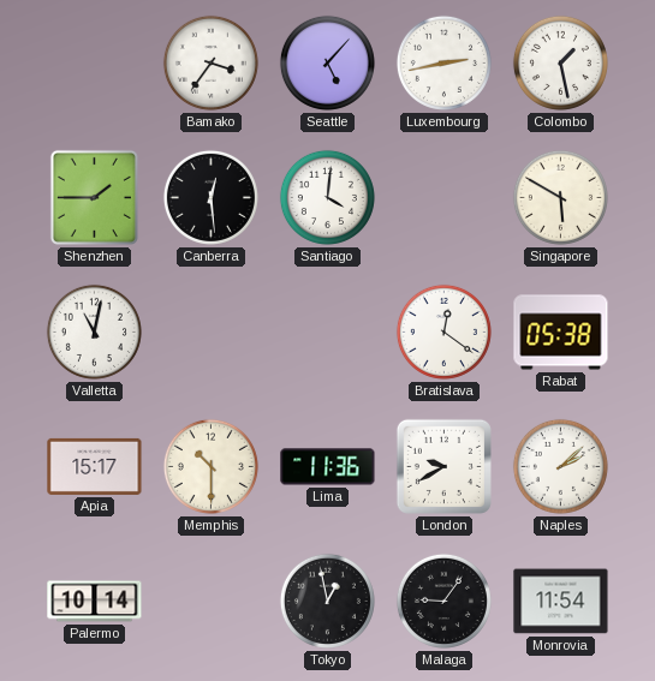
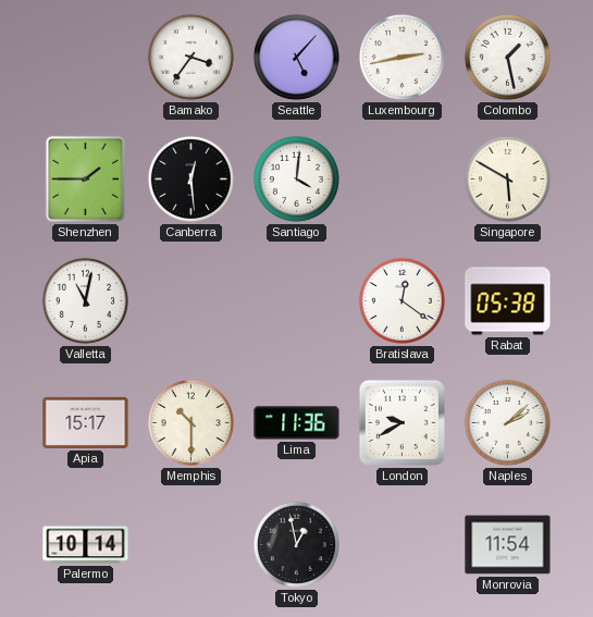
Malaga: 9:06 -> none (443, 601)
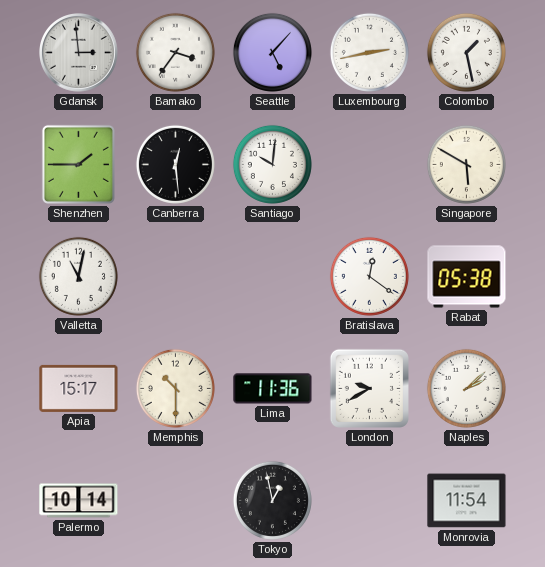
Gdansk: none -> 2:59 (79, 53)
Santiago: 4:01 -> 10:01 (272, 164)
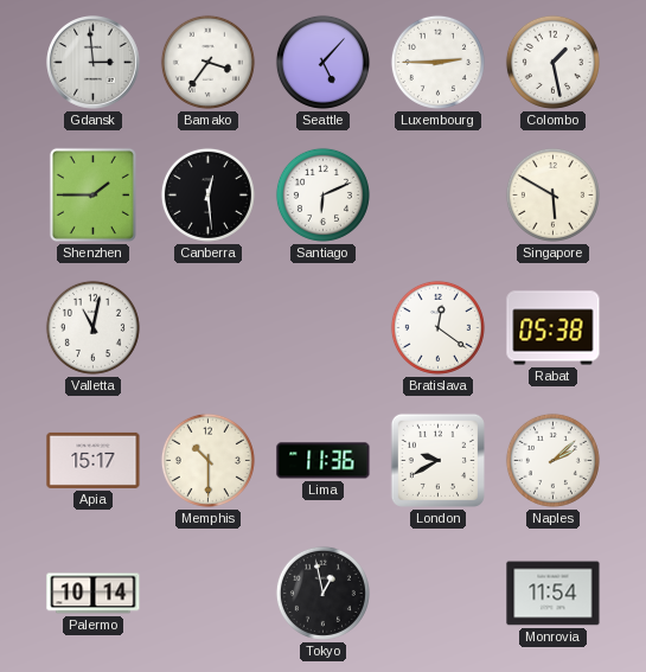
Luxembourg: 2:43 -> 2:45 (437, 62)
Santiago: 10:01 -> 6:11 (322, 194)
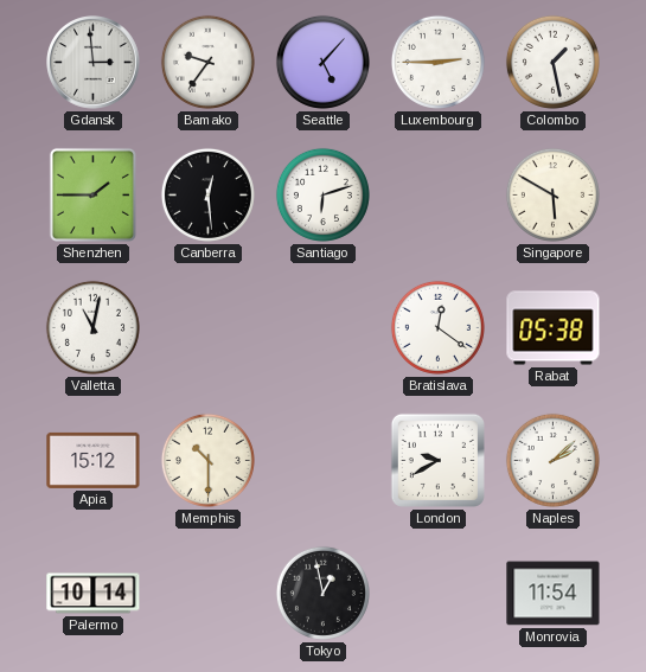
Bamako: 3:36 -> 9:36 (207, 62)
Santiago: 6:11 -> 6:12 (322, 194)
Apia: 15:17 -> 15:12 (94, 460)
Lima: 11:36 -> none (324, 461)
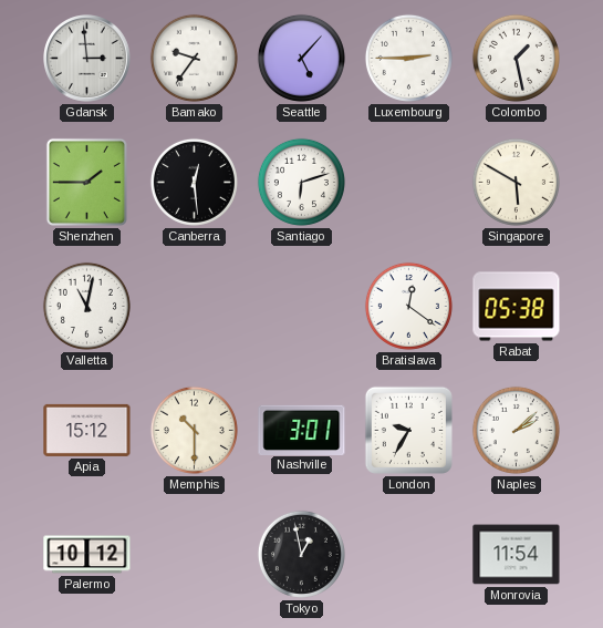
Nashville: none -> 3:01 (302, 430)
London: 9:40 -> 9:35 (408, 430)
Palermo: 10:14 -> 10:12 (87, 555)
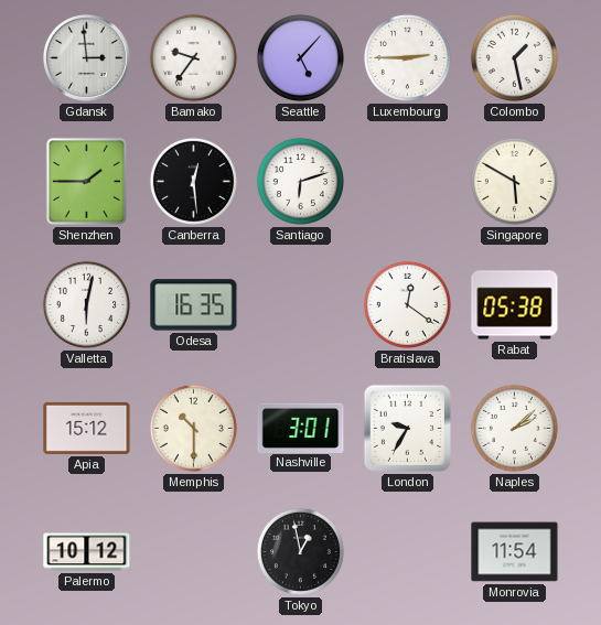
Valletta: 11:02 -> 6:02 (86, 304)
Odesa: none -> 16:35 (194, 305)
